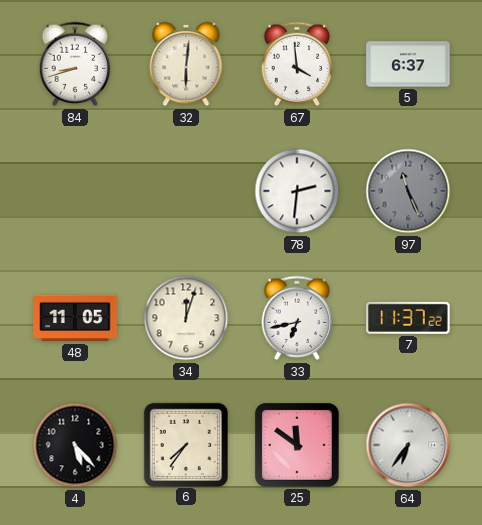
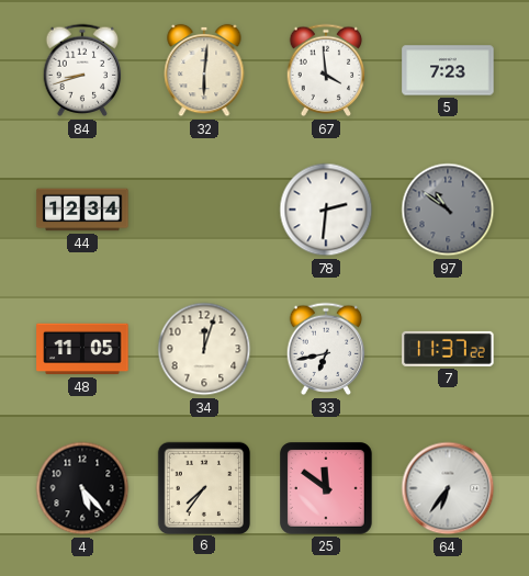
5: 6:37 -> 7:23 (448, 70)
44: none -> 12:34 (82, 210)
97: 11:26 -> 10:51 (448, 210)
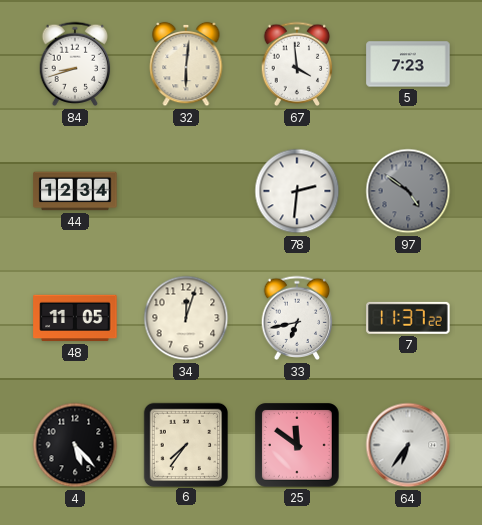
97: 10:51 -> 4:51 (408, 191)
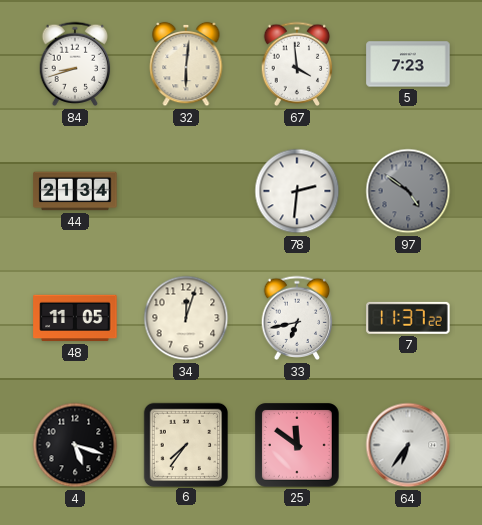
44: 12:34 -> 21:34 (75, 191)
4: 5:23 -> 5:18 (75, 445)
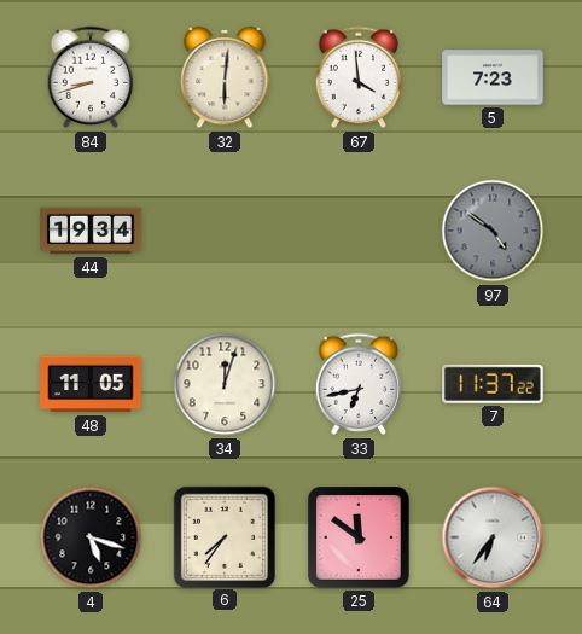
44: 21:34 -> 19:34 (91, 231)
78: 2:31 -> none (297, 191)
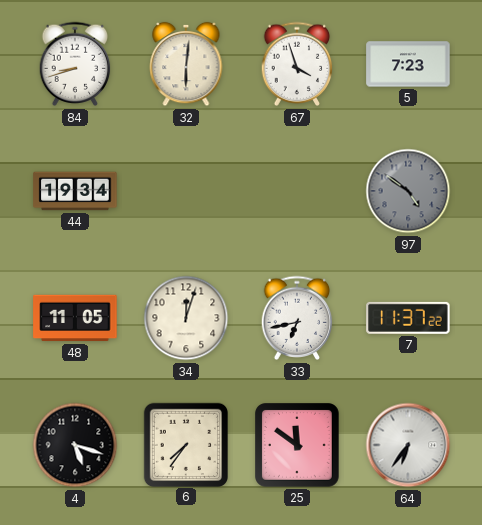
67: 3:59 -> 3:57 (297, 64)
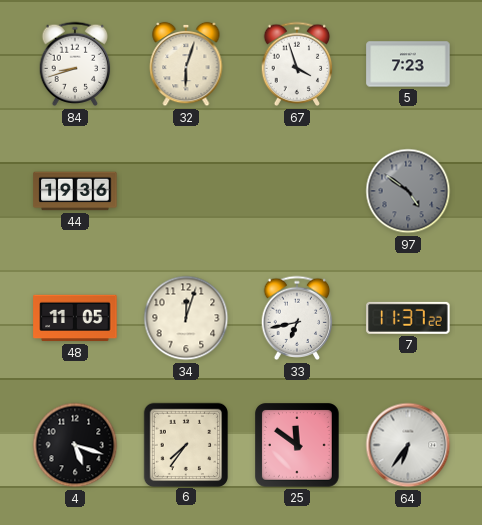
32: 6:01 -> 6:03 (186, 64)
44: 19:34 -> 19:36 (75, 191)
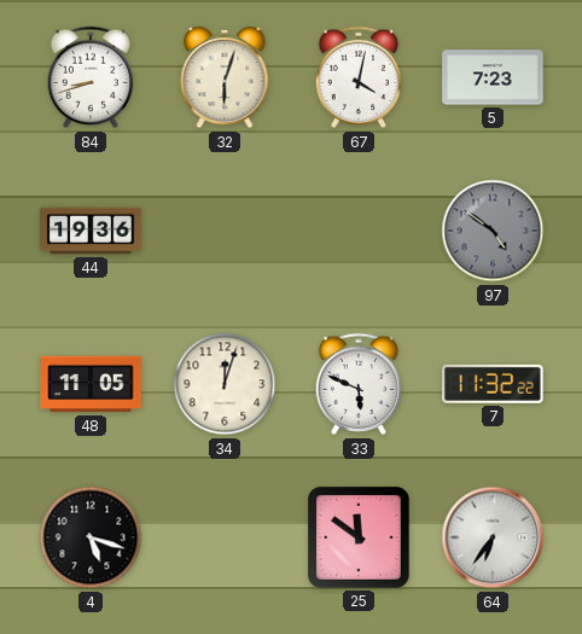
67: 3:57 -> 4:02 (359, 77)
33: 6:43 -> 5:49 (359, 384)
7: 11:37 -> 11:32 (493, 384)
6: 7:36 -> none (185, 444)
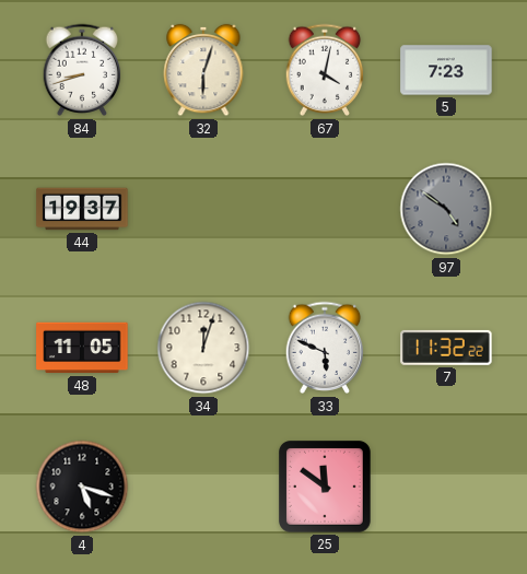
44: 19:36 -> 19:37 (82, 209)
64: 6:36 -> none (493, 537)
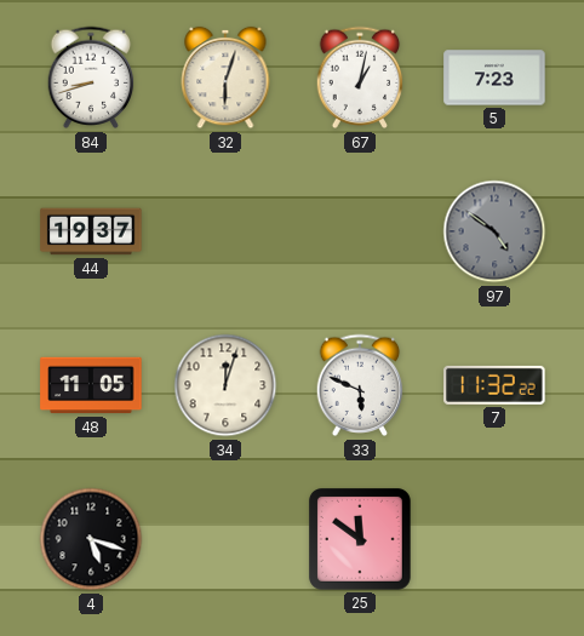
67: 4:02 -> 1:02 (360, 78)
